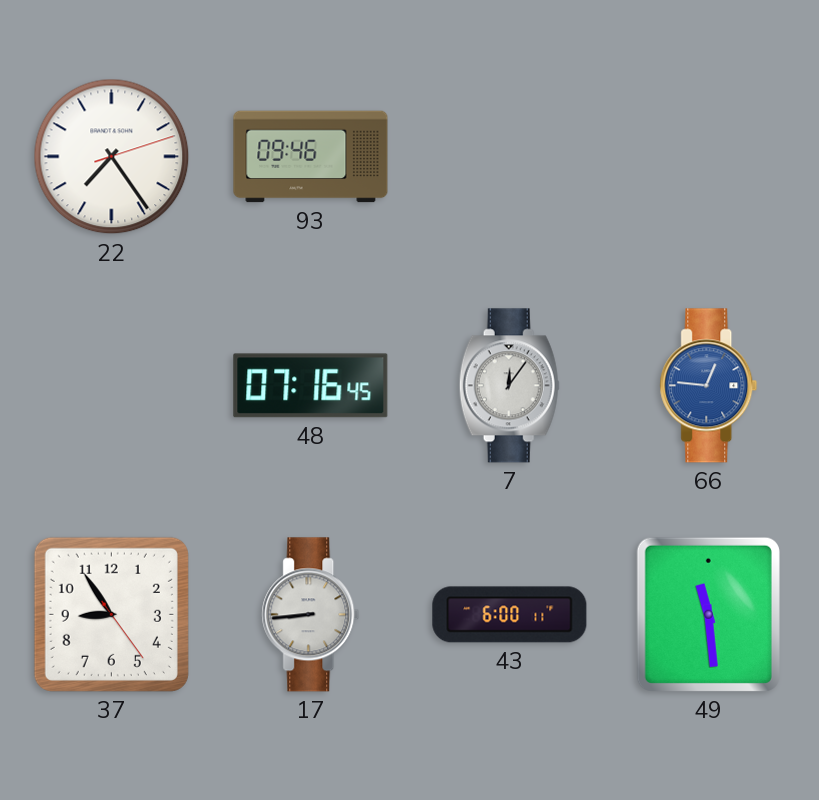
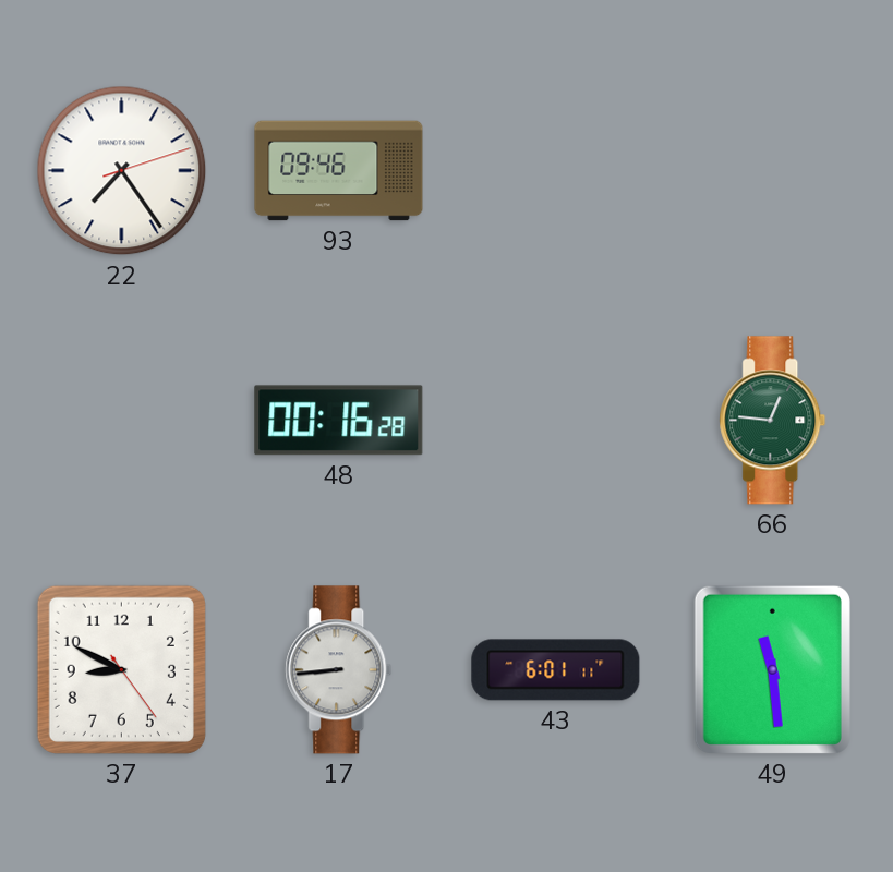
48: 07:16 -> 00:16 (339, 421)
7: 12:06 -> none (509, 386)
66 dial: blue -> green (773, 421)
37: 8:54 -> 8:49 (121, 669)
43: 6:00 -> 6:01 (556, 670)
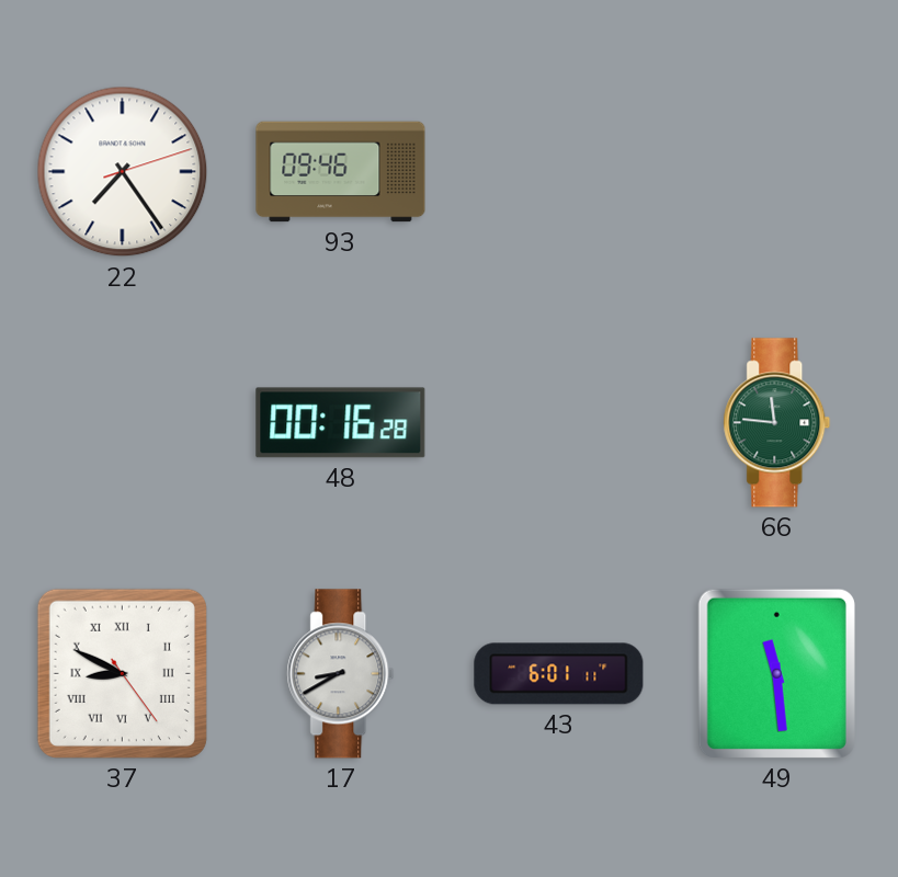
66: 12:46 -> 11:46 (777, 423)
37 numerals: Arabic -> Roman (122, 673)
17: 8:44 -> 8:40 (341, 674)
